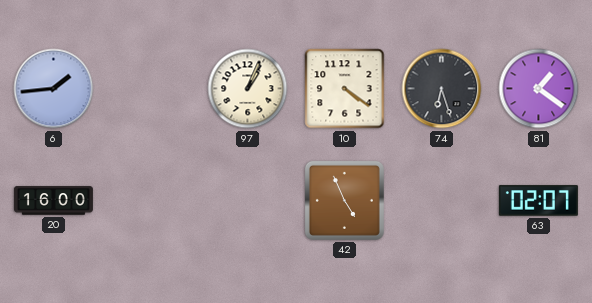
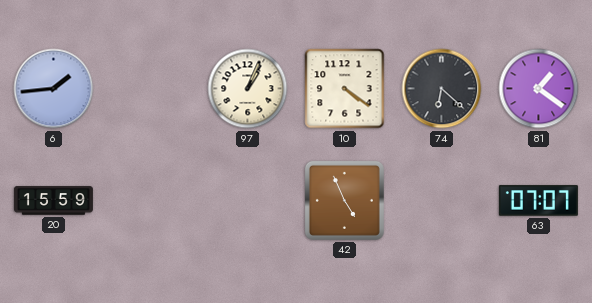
74: 6:27 -> 6:22 (442, 89)
20: 16:00 -> 15:59 (53, 201)
63: 02:07 -> 07:07 (538, 201)
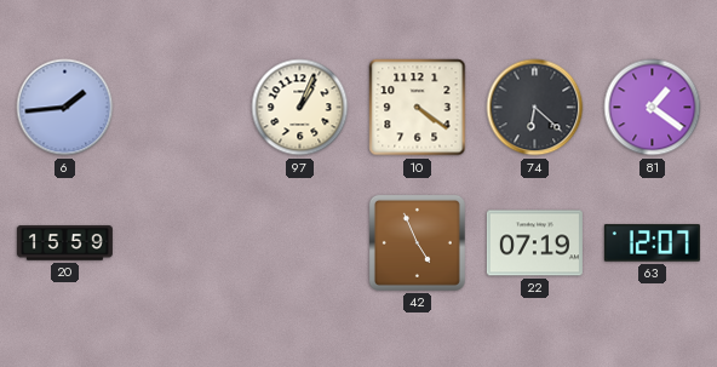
22: none -> 07:19 (534, 243)
63: 07:07 -> 12:07 (652, 243)
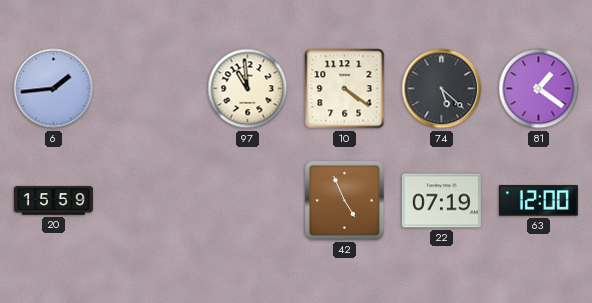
97: 1:04 -> 10:59 (248, 89)
74: 6:22 -> 5:22 (442, 89)
63: 12:07 -> 12:00 (538, 201)
